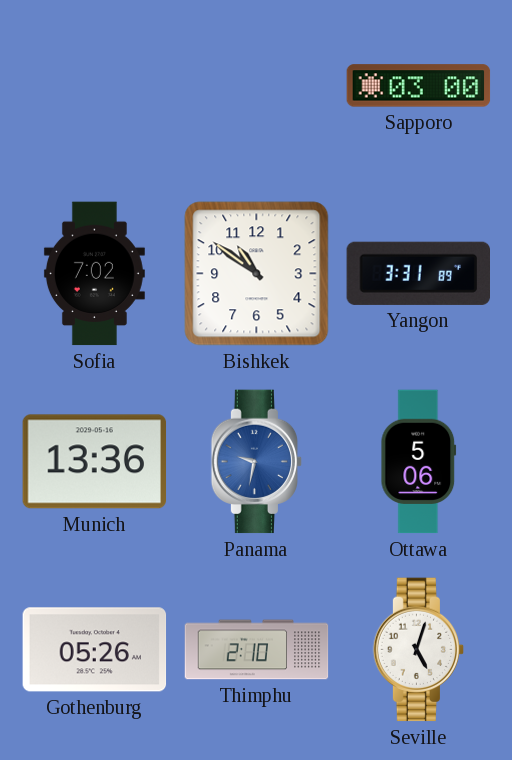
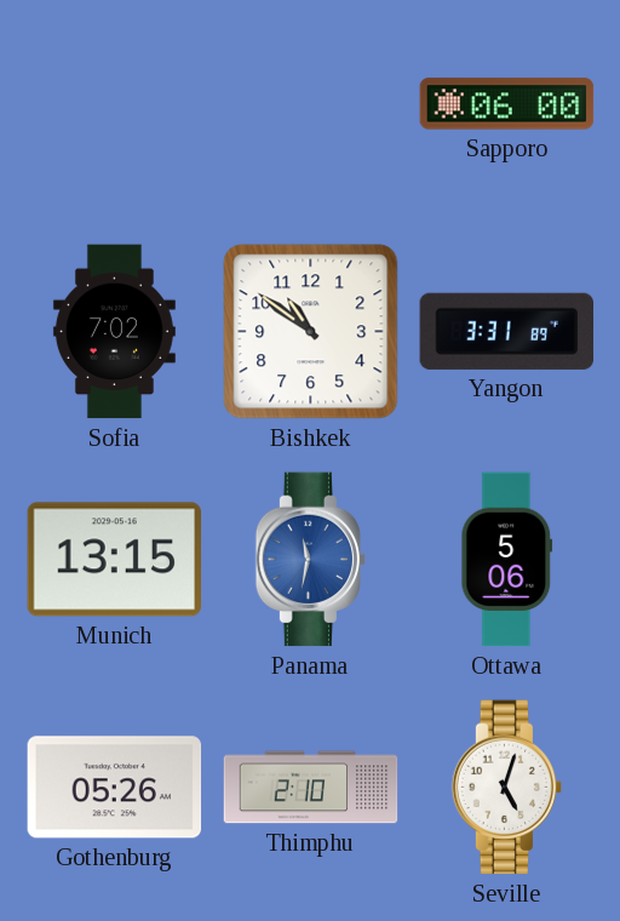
Sapporo: 03:00 -> 06:00 (507, 104)
Munich: 13:36 -> 13:15 (115, 560)
Panama: 9:32 -> 11:32 (311, 560)
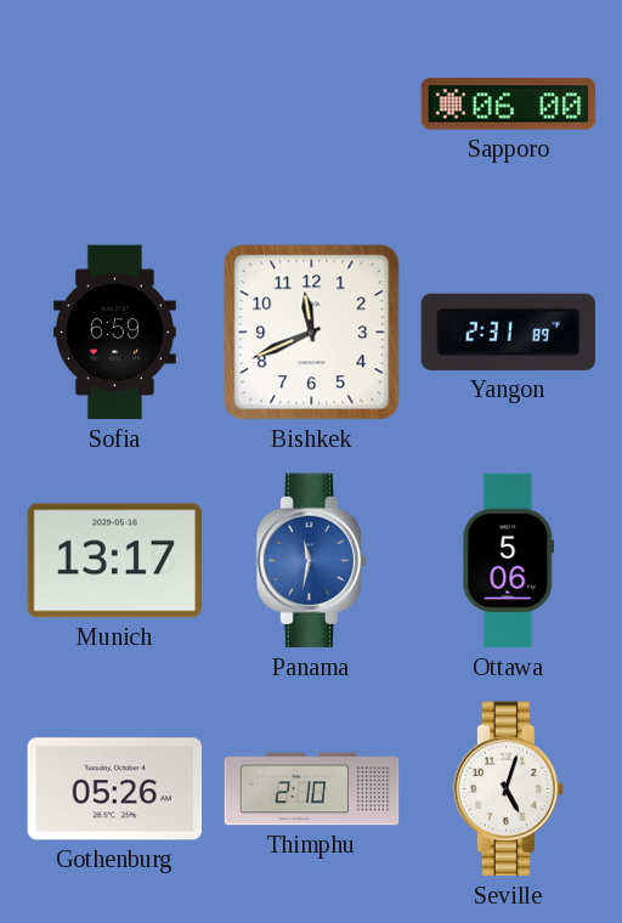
Sofia: 7:02 -> 6:59 (114, 333)
Bishkek: 10:51 -> 11:41 (312, 333)
Yangon: 3:31 -> 2:31 (508, 332)
Munich: 13:15 -> 13:17 (115, 561)
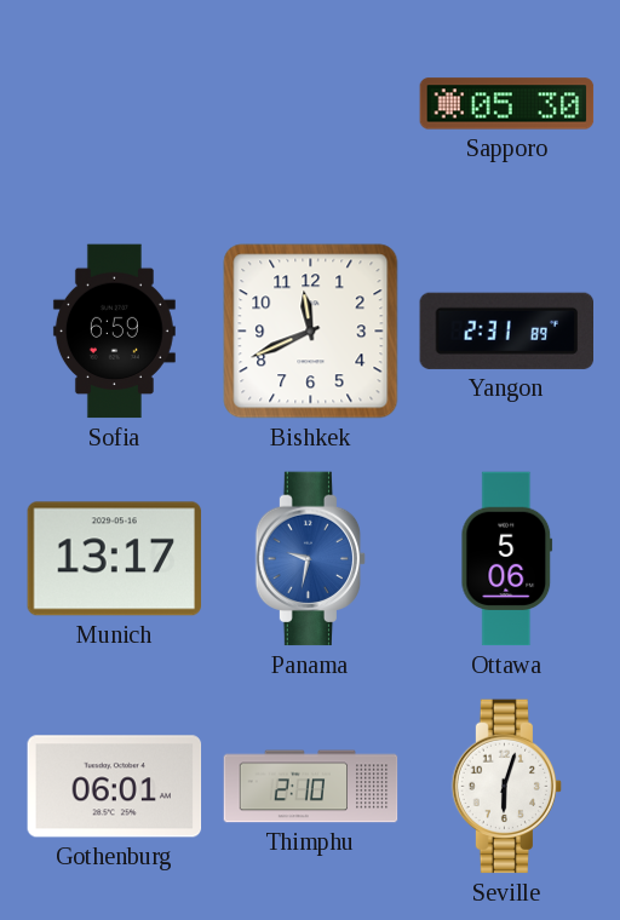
Sapporo: 06:00 -> 05:30 (507, 104)
Panama: 11:32 -> 9:32 (311, 559)
Gothenburg: 05:26 -> 06:01 (115, 787)
Seville: 5:03 -> 6:03 (507, 787)
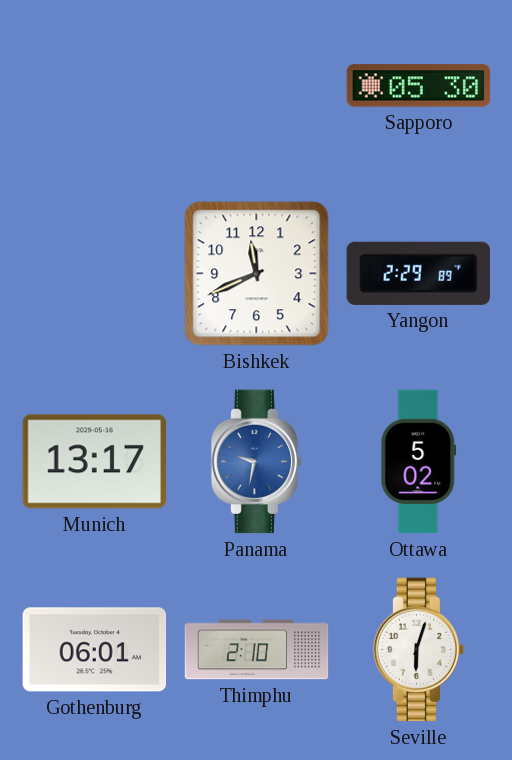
Sofia: 6:59 -> none (114, 332)
Yangon: 2:31 -> 2:29 (418, 273)
Ottawa: 5:06 -> 5:02 (419, 462)
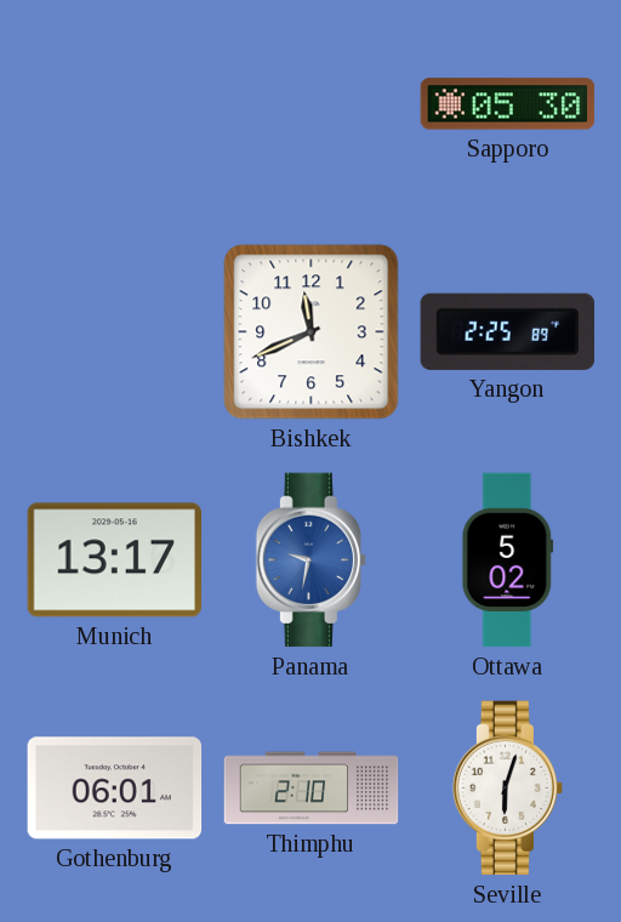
Yangon: 2:29 -> 2:25 (507, 331)
